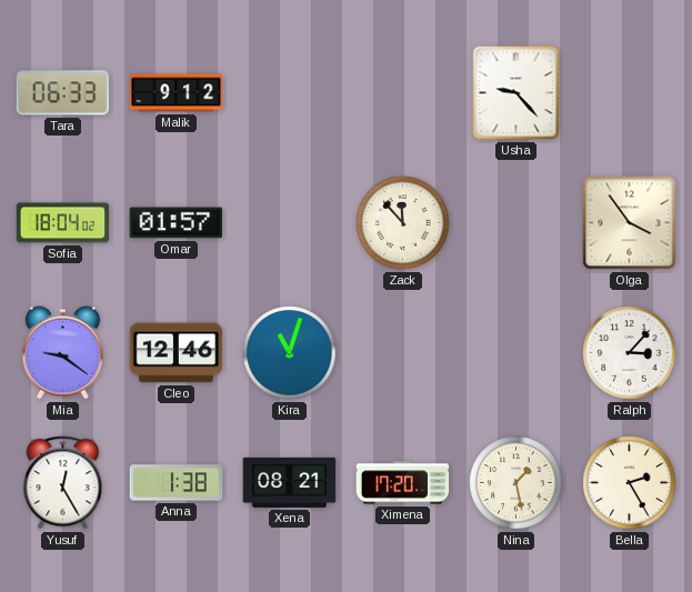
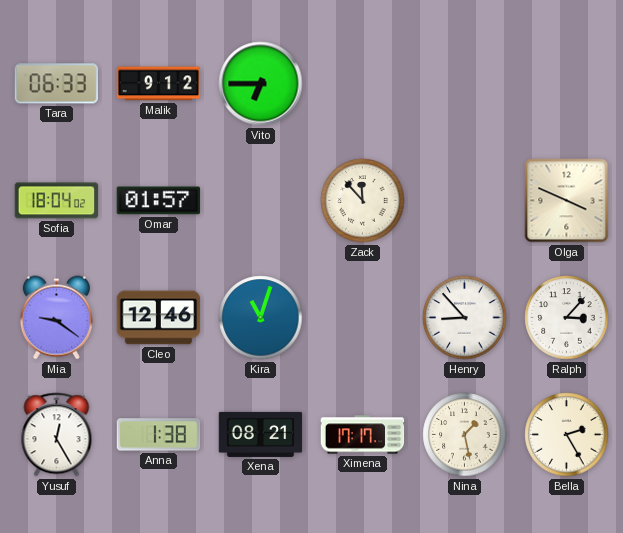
Vito: none -> 6:45 (261, 84)
Usha: 9:23 -> none (517, 93)
Olga: 3:54 -> 3:49 (567, 201)
Henry: none -> 8:53 (465, 318)
Ximena: 17:20 -> 17:17 (363, 435)
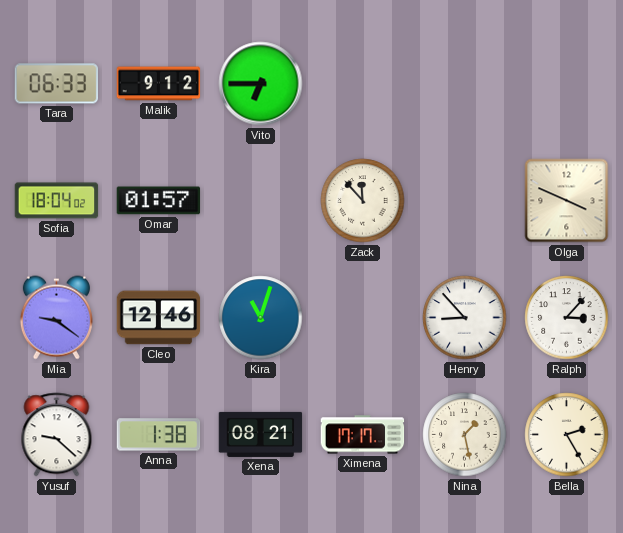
Yusuf: 12:25 -> 9:22 (57, 435)
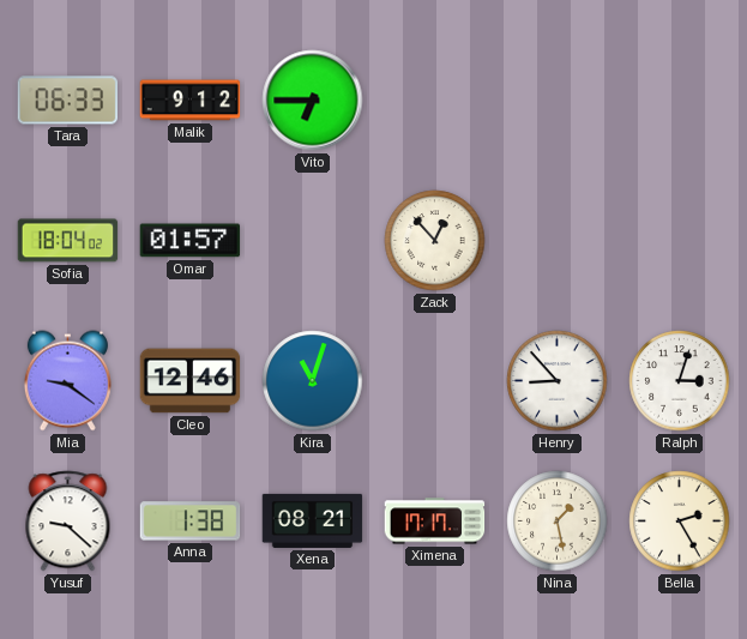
Zack: 11:53 -> 12:53 (435, 241)
Olga: 3:49 -> none (567, 201)
Ralph: 3:07 -> 3:03 (680, 381)
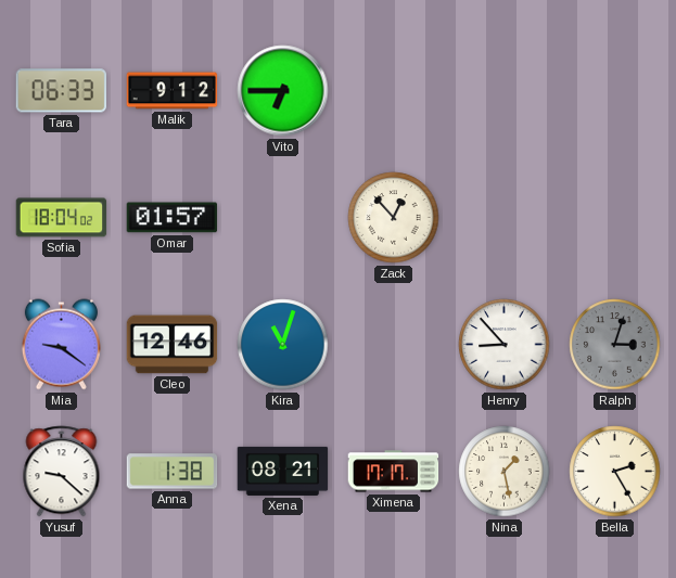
Ralph dial: white -> grey (615, 345)
